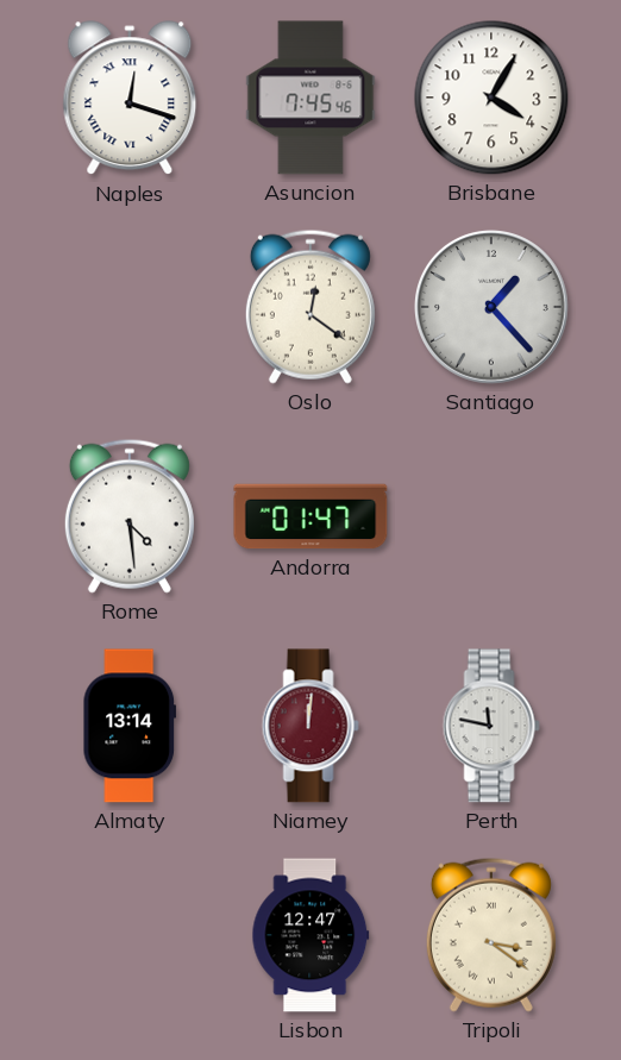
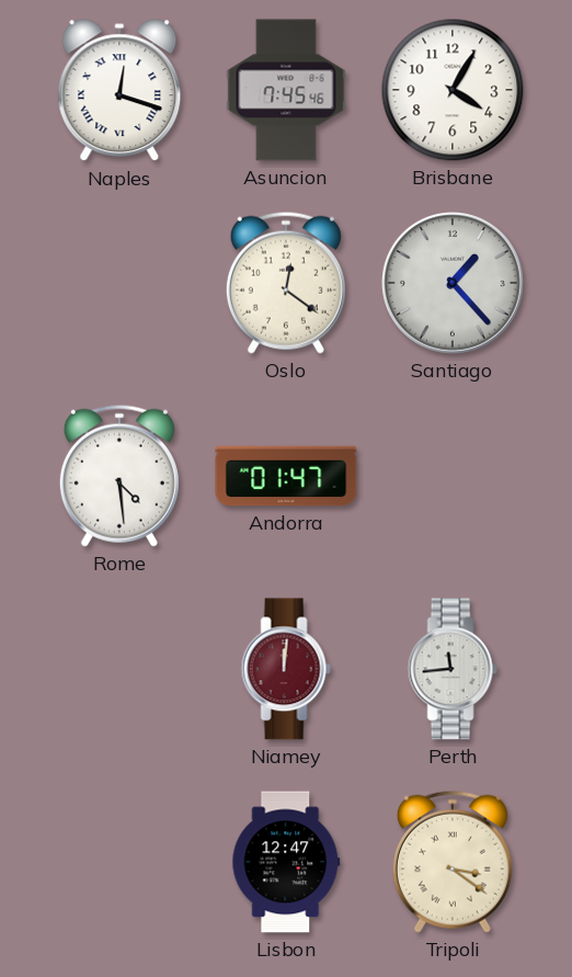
Almaty: 13:14 -> none (130, 726)
Perth: 11:47 -> 11:44 (453, 669)
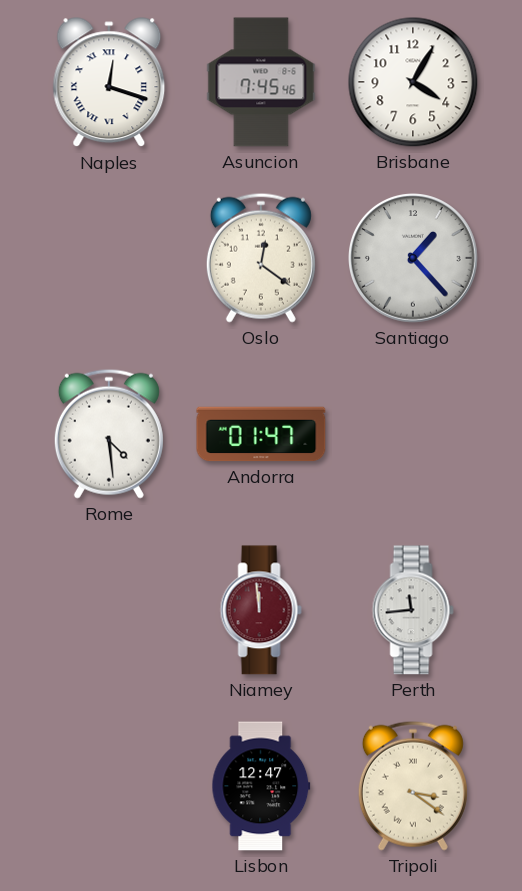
Niamey: 12:01 -> 11:59 (261, 610)
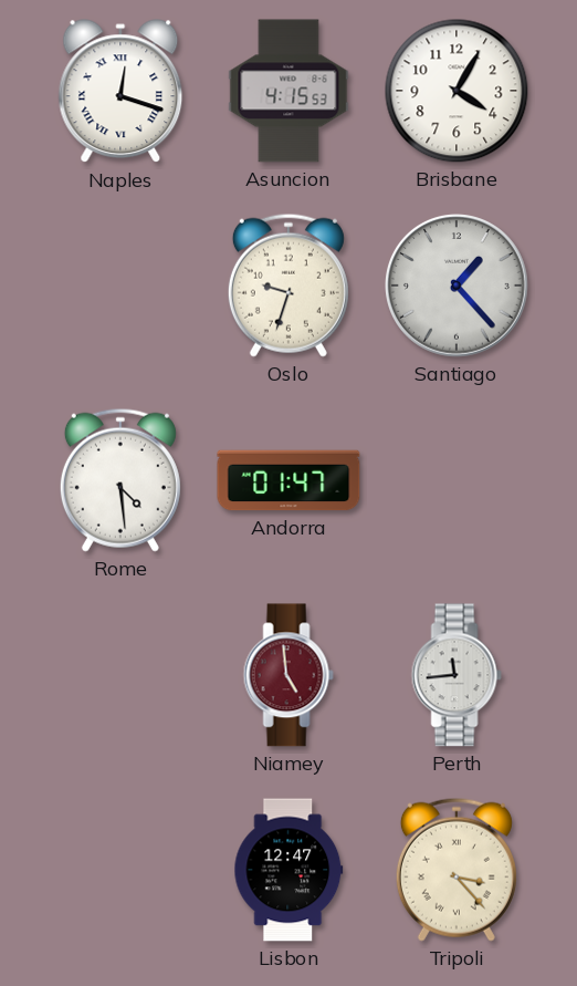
Asuncion: 7:45 -> 4:15 (288, 91)
Oslo: 12:21 -> 9:33 (288, 286)
Niamey: 11:59 -> 4:59 (288, 675)
Tripoli: 3:21 -> 3:23 (457, 870)
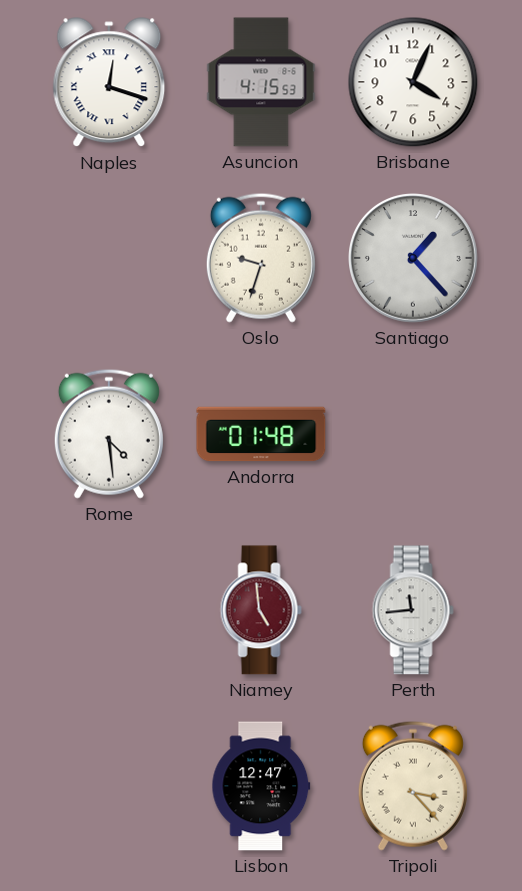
Brisbane: 4:05 -> 4:04 (413, 82)
Andorra: 01:47 -> 01:48 (261, 434)
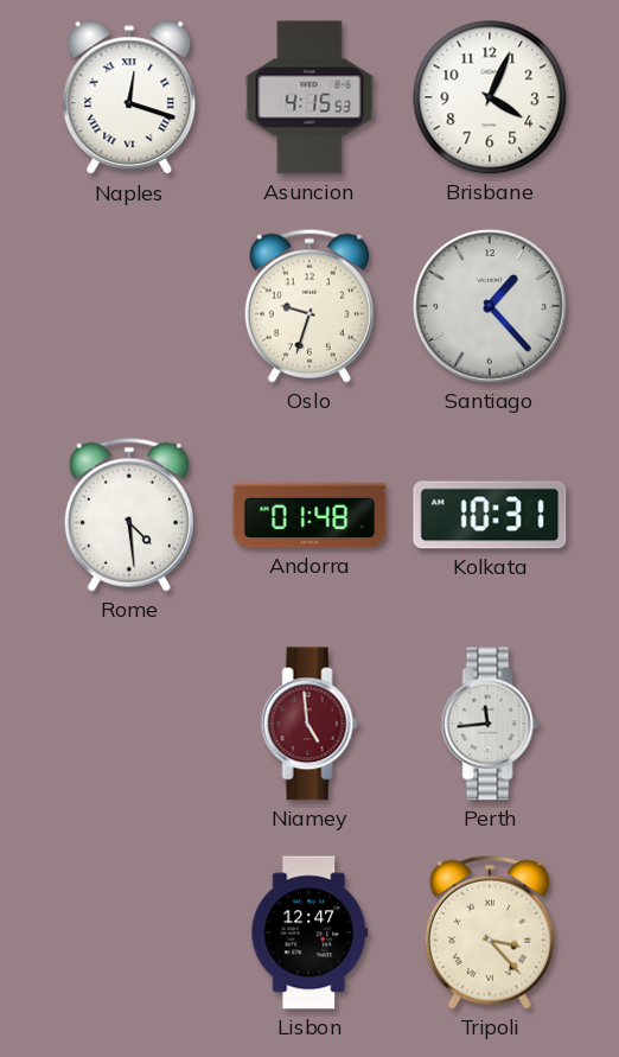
Kolkata: none -> 10:31 (490, 515)
